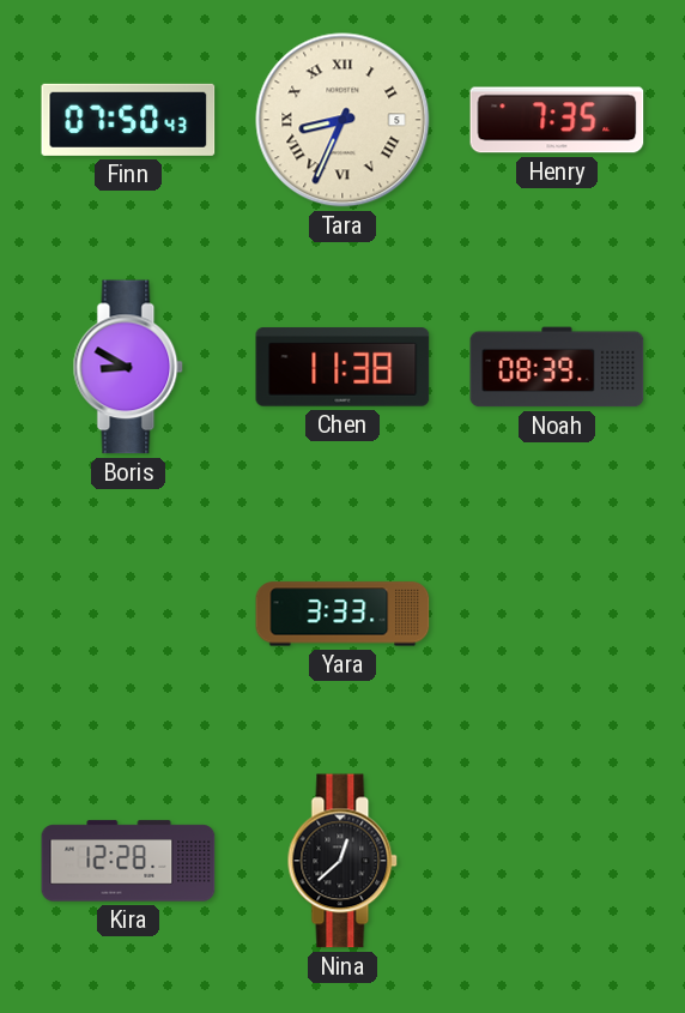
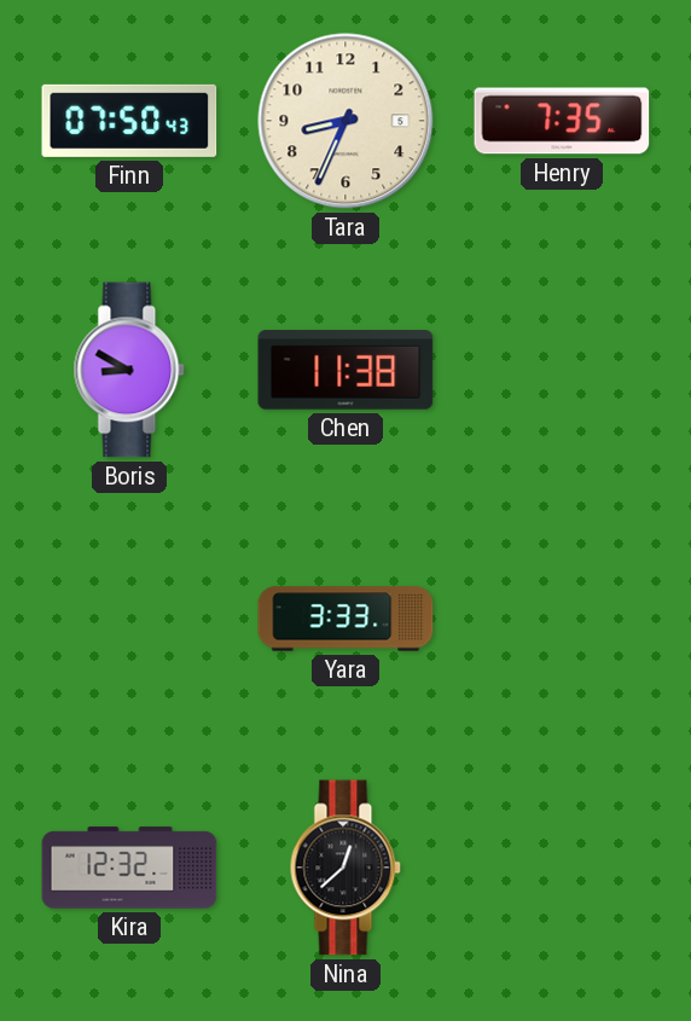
Tara numerals: Roman -> Arabic (345, 121)
Noah: 08:39 -> none (557, 367)
Kira: 12:28 -> 12:32 (129, 868)
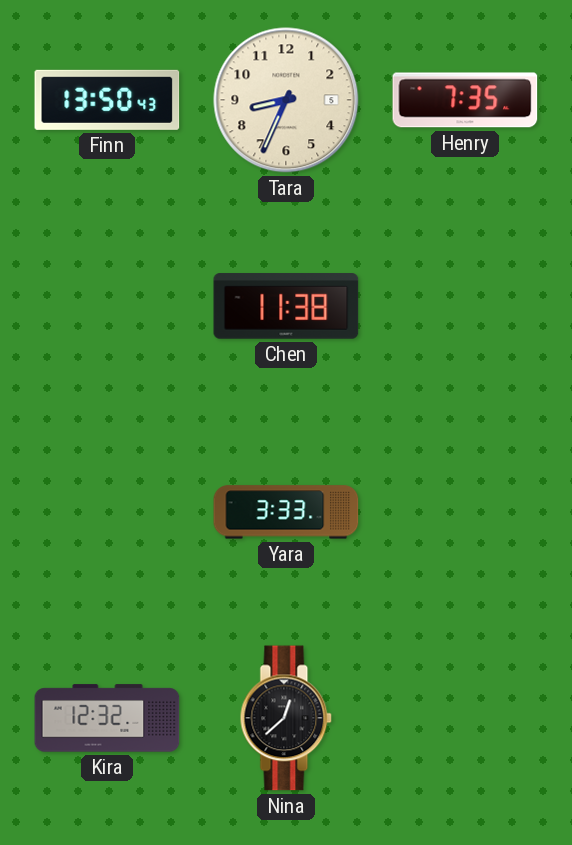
Finn: 07:50 -> 13:50 (107, 100)
Boris: 8:50 -> none (129, 370)
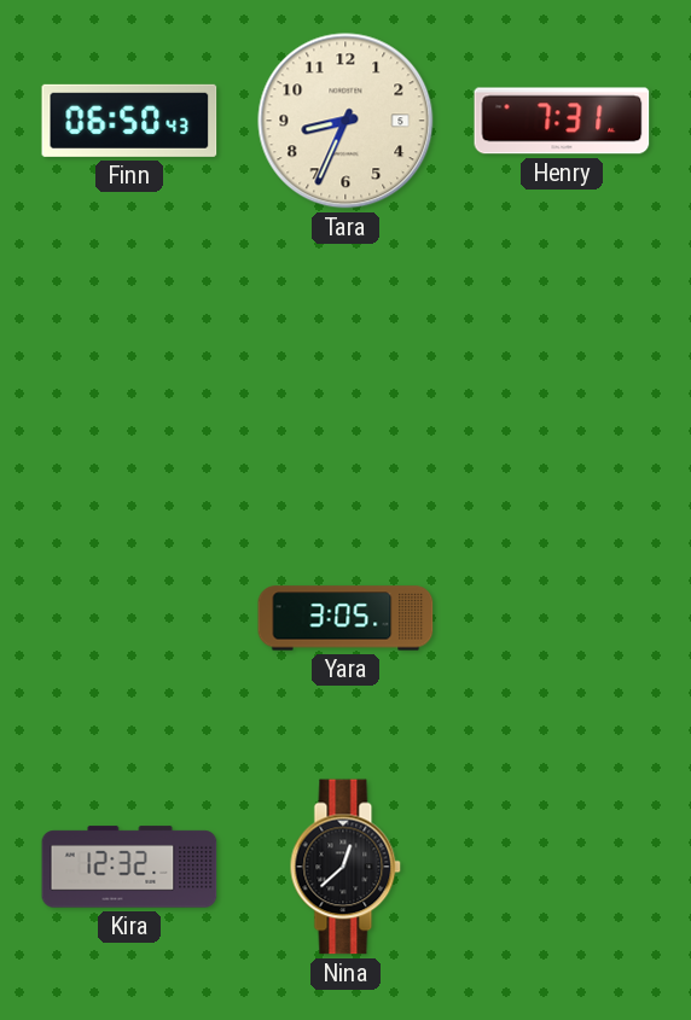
Finn: 13:50 -> 06:50 (129, 121)
Henry: 7:35 -> 7:31 (562, 121)
Chen: 11:38 -> none (286, 306)
Yara: 3:33 -> 3:05 (345, 618)
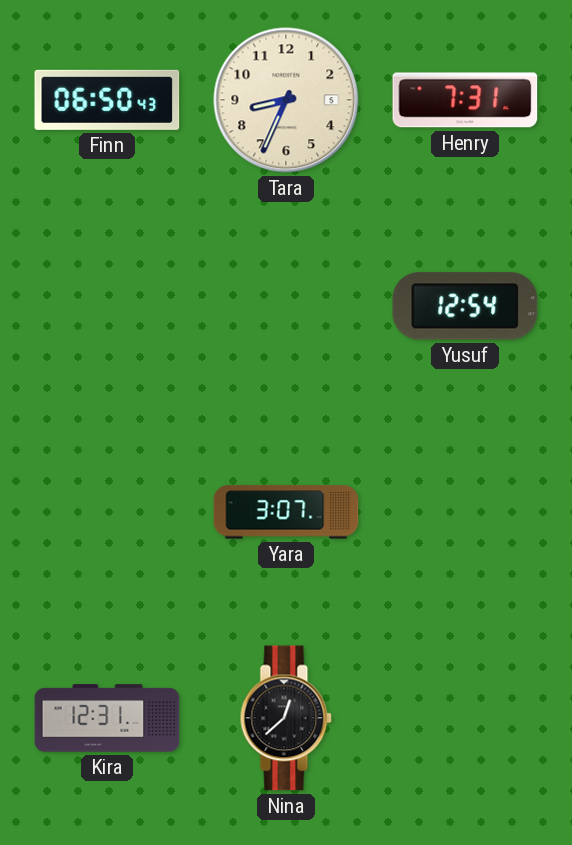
Yusuf: none -> 12:54 (465, 306)
Yara: 3:05 -> 3:07 (286, 512)
Kira: 12:32 -> 12:31 (107, 718)
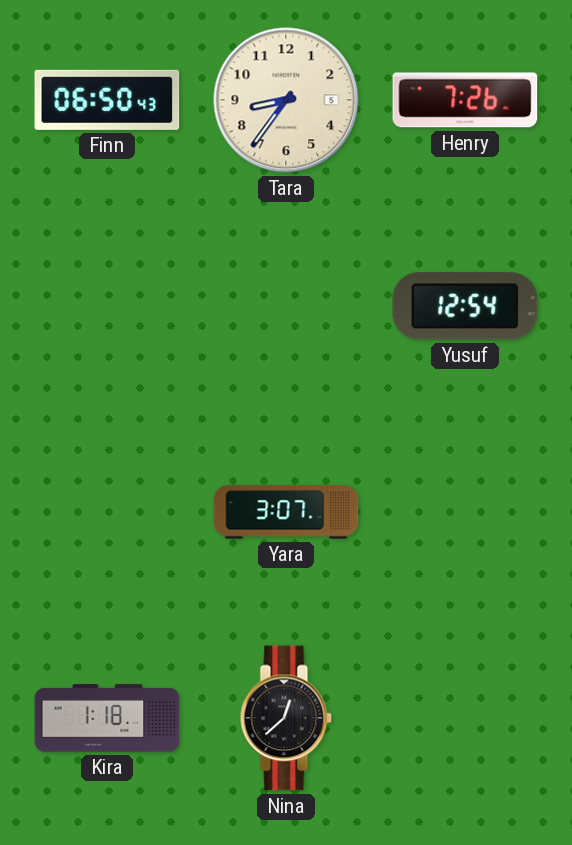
Tara: 8:34 -> 8:36 (286, 100)
Henry: 7:31 -> 7:26 (465, 100)
Kira: 12:31 -> 1:18 (107, 718)
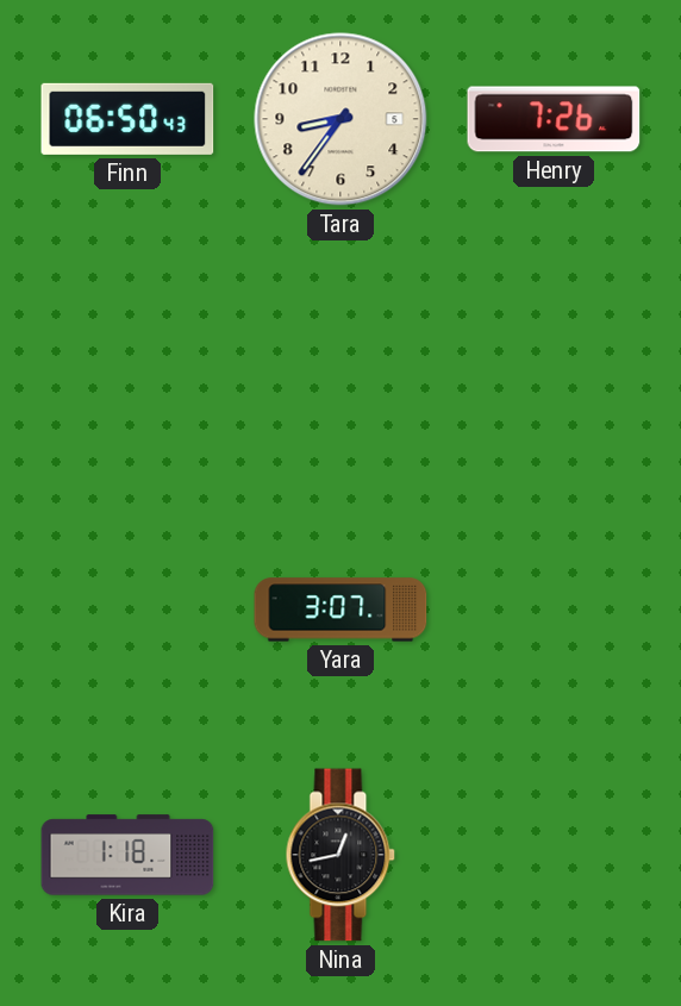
Yusuf: 12:54 -> none (465, 306)
Nina: 12:38 -> 12:43 (340, 855)
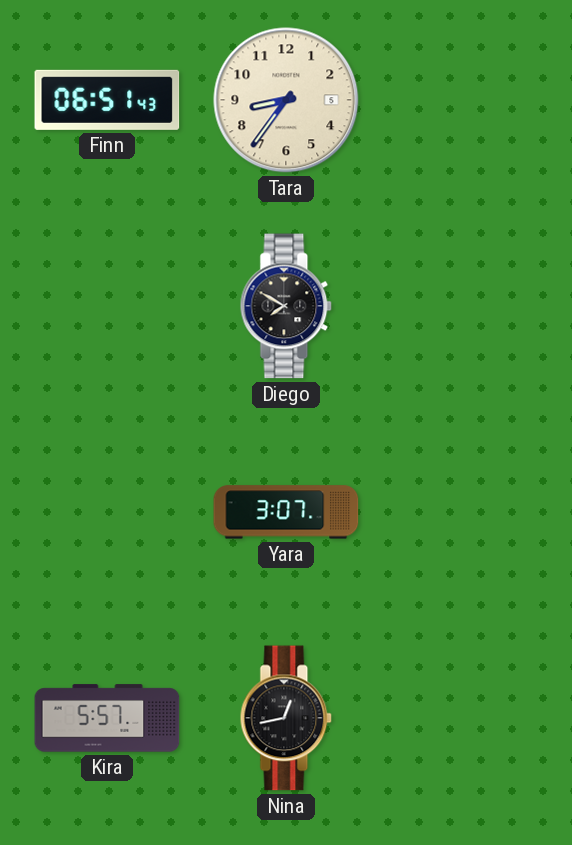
Finn: 06:50 -> 06:51 (107, 100)
Henry: 7:26 -> none (554, 119)
Diego: none -> 7:50 (286, 306)
Kira: 1:18 -> 5:57 (107, 718)
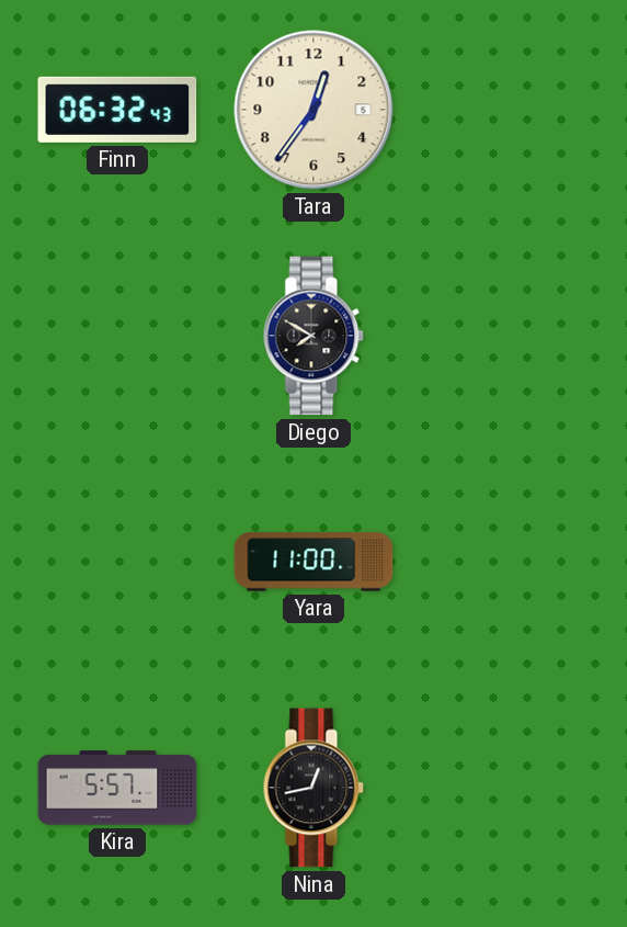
Finn: 06:51 -> 06:32 (117, 110)
Tara: 8:36 -> 12:36 (314, 110)
Yara: 3:07 -> 11:00 (314, 562)
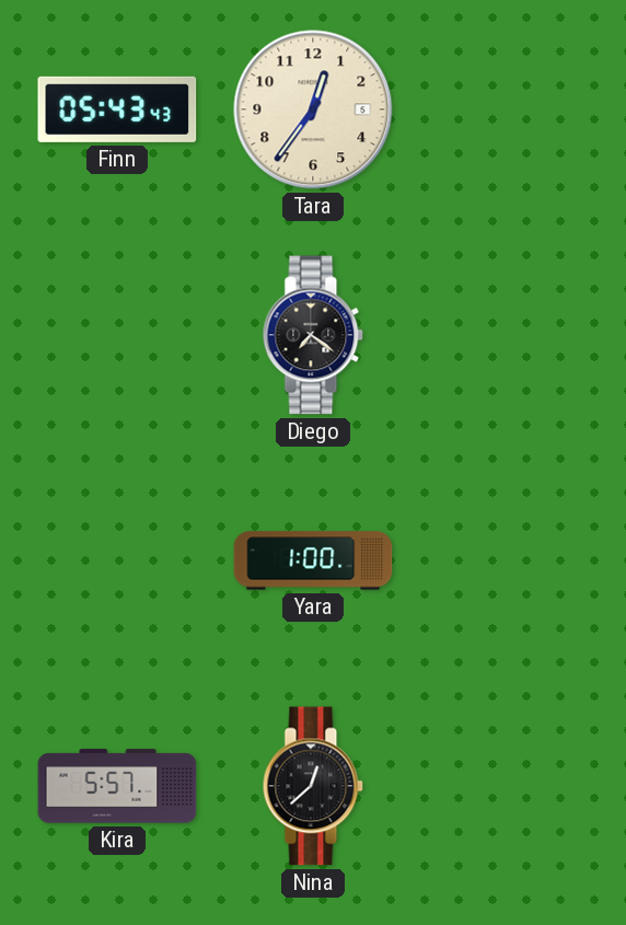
Finn: 06:32 -> 05:43 (117, 109)
Diego: 7:50 -> 7:21 (313, 335)
Yara: 11:00 -> 1:00 (313, 560)
Nina: 12:43 -> 12:38 (313, 786)
